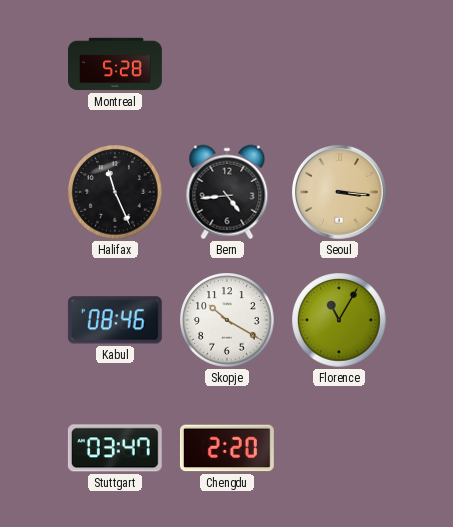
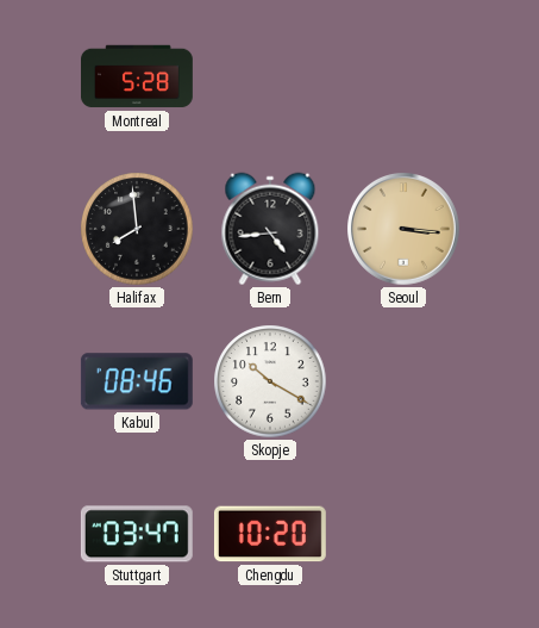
Halifax: 11:26 -> 7:59 (137, 229)
Florence: 11:05 -> none (339, 320)
Chengdu: 2:20 -> 10:20 (270, 534)
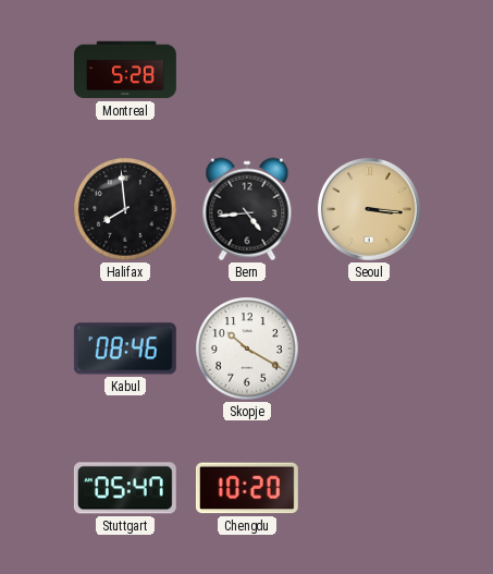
Stuttgart: 03:47 -> 05:47 (125, 488)
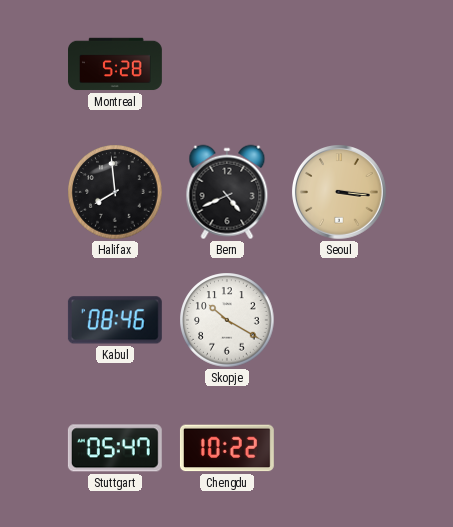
Bern: 4:44 -> 4:41 (227, 192)
Chengdu: 10:20 -> 10:22 (227, 448)
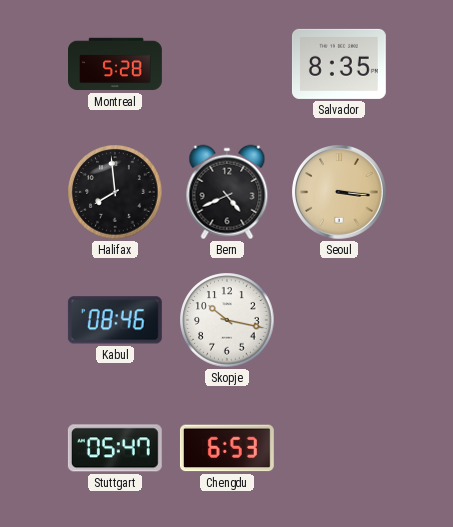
Salvador: none -> 8:35 (339, 64)
Skopje: 10:20 -> 10:17 (227, 320)
Chengdu: 10:22 -> 6:53 (227, 448)
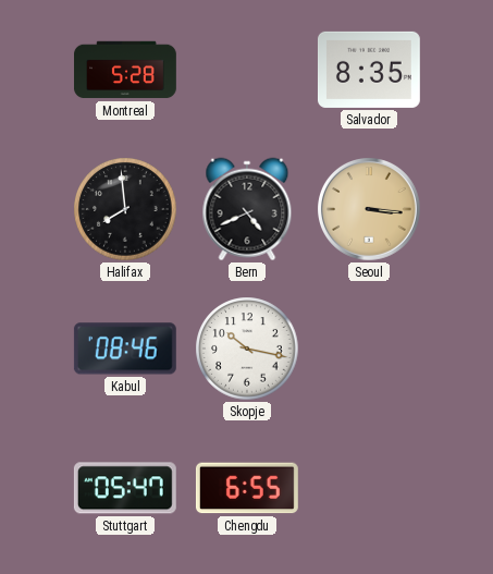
Chengdu: 6:53 -> 6:55 (247, 488)
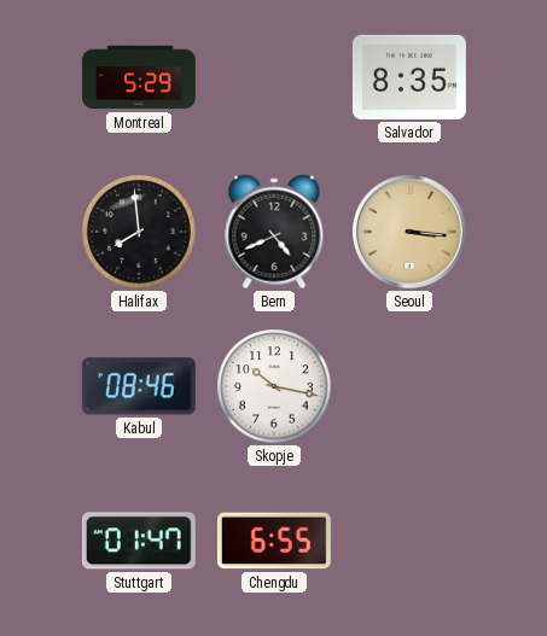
Montreal: 5:28 -> 5:29 (140, 77)
Stuttgart: 05:47 -> 01:47 (139, 541)
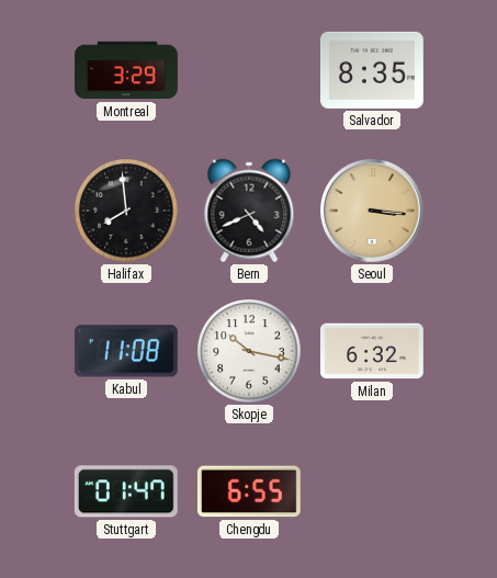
Montreal: 5:29 -> 3:29 (127, 70)
Kabul: 08:46 -> 11:08 (126, 351)
Milan: none -> 6:32 (372, 351)
